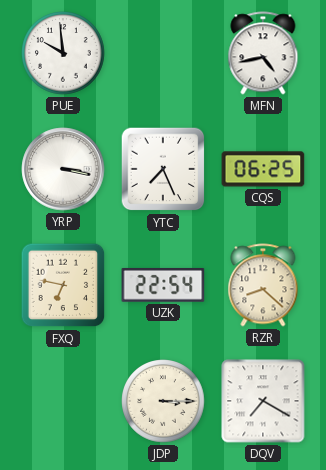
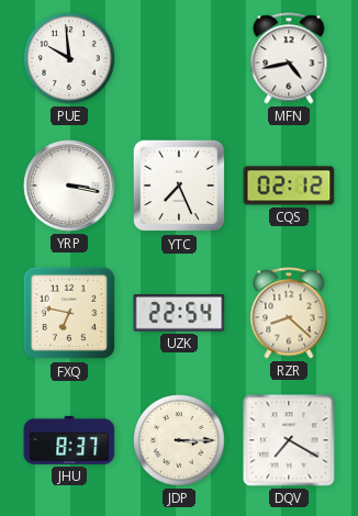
CQS: 06:25 -> 02:12 (289, 186)
JHU: none -> 8:37 (69, 440)
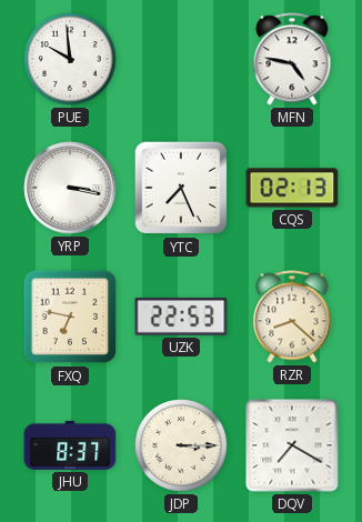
MFN: 4:43 -> 4:47 (292, 59)
CQS: 02:12 -> 02:13 (292, 188)
UZK: 22:54 -> 22:53 (181, 317)
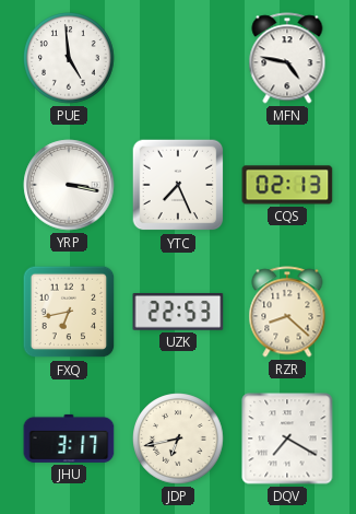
PUE: 9:59 -> 4:59 (69, 58)
FXQ: 6:47 -> 6:43 (69, 312)
JHU: 8:37 -> 3:17 (69, 439)
JDP: 3:15 -> 6:43 (178, 439)
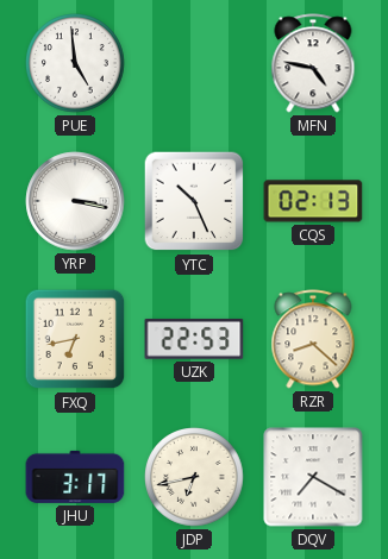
YTC: 7:26 -> 10:26 (194, 201)
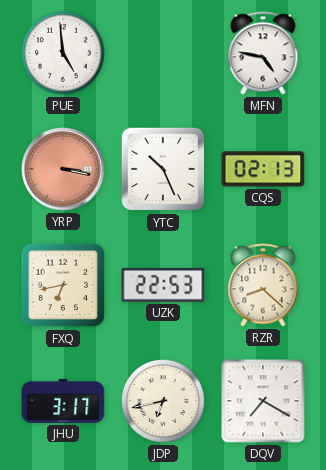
YRP dial: white -> salmon (63, 169)
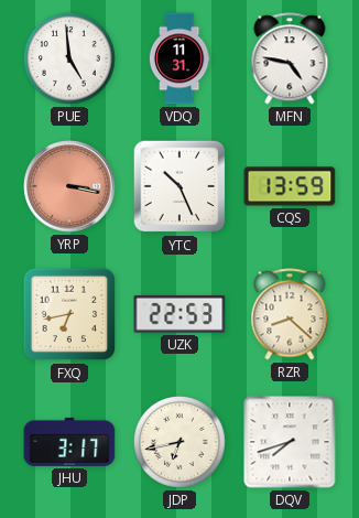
VDQ: none -> 11:31 (179, 58)
CQS: 02:13 -> 13:59 (290, 186)
DQV: 7:20 -> 7:42 (290, 442)
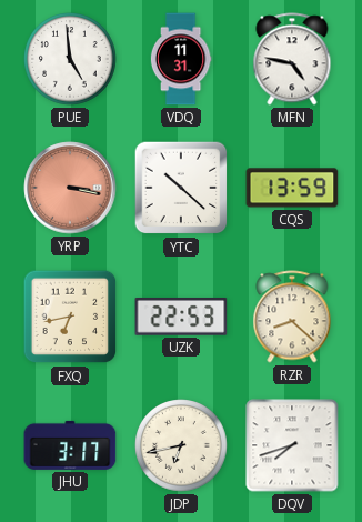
YTC: 10:26 -> 10:22 (181, 188)
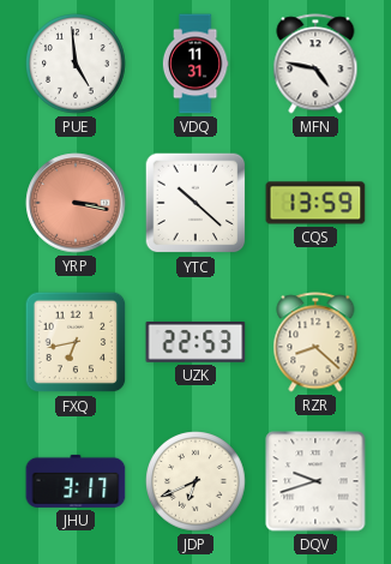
JDP: 6:43 -> 6:41 (195, 481)
DQV: 7:42 -> 9:42 (315, 481)
